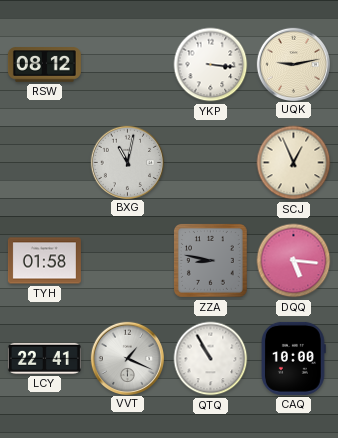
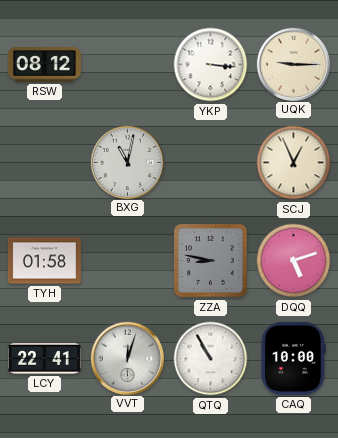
UQK: 9:13 -> 9:15 (293, 64)
DQQ: 5:16 -> 5:12 (294, 261)
VVT: 1:19 -> 12:03 (127, 358)
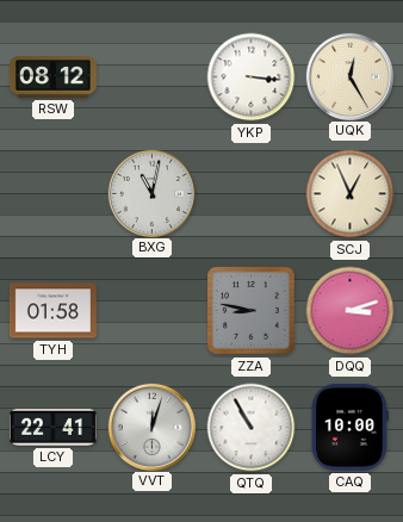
UQK: 9:15 -> 12:25 (349, 76)
DQQ: 5:12 -> 3:12 (351, 311)
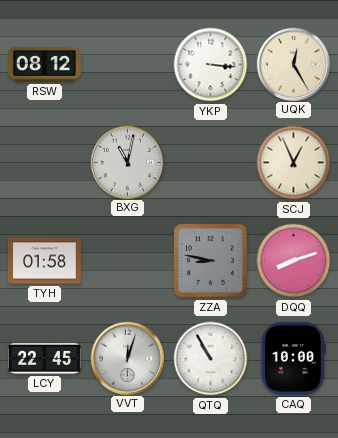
DQQ: 3:12 -> 8:12 (294, 261)
LCY: 22:41 -> 22:45 (44, 358)
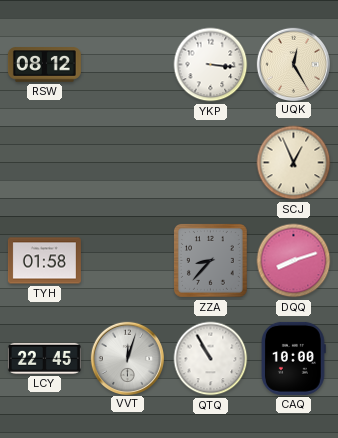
BXG: 11:02 -> none (127, 162)
ZZA: 8:47 -> 8:37 (211, 261)
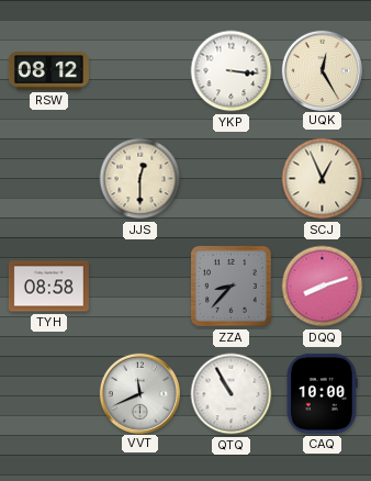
JJS: none -> 12:30 (140, 179)
TYH: 01:58 -> 08:58 (48, 287)
LCY: 22:45 -> none (44, 358)
VVT: 12:03 -> 11:41 (139, 393)
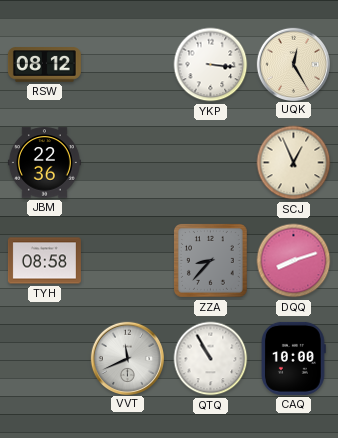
JBM: none -> 22:36 (44, 163)
JJS: 12:30 -> none (140, 179)
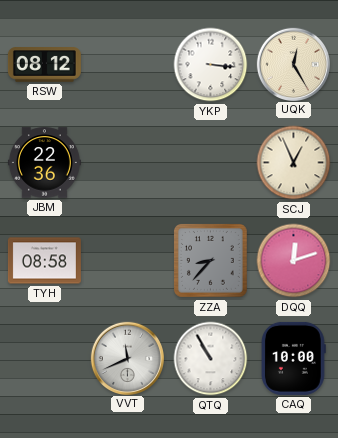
DQQ: 8:12 -> 12:12 (294, 261)
